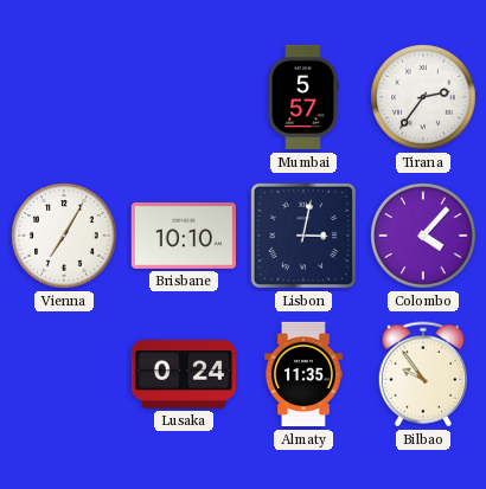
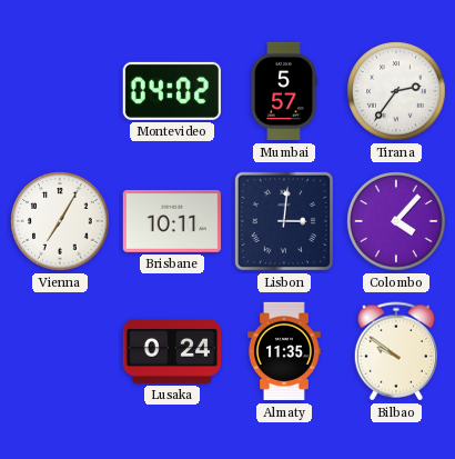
Montevideo: none -> 04:02 (172, 91)
Brisbane: 10:10 -> 10:11 (171, 221)
Lisbon: 3:02 -> 3:01 (284, 221)
Bilbao: 9:54 -> 9:51 (395, 351)
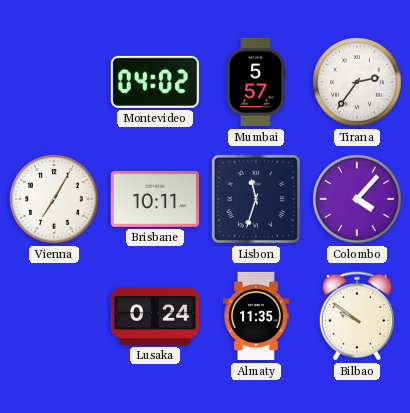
Lisbon: 3:01 -> 11:33 (256, 199)
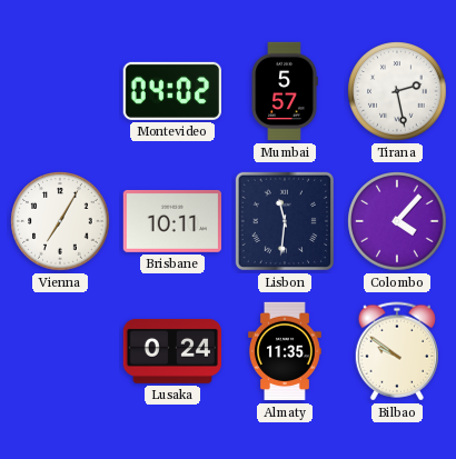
Tirana: 2:36 -> 2:28 (397, 91)
Lisbon: 11:33 -> 11:31 (285, 221)
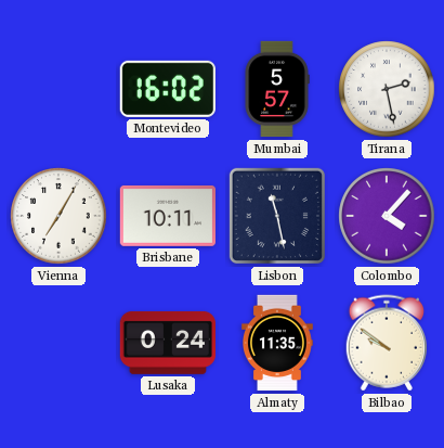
Montevideo: 04:02 -> 16:02 (168, 89)
Lisbon: 11:31 -> 11:28 (277, 216)
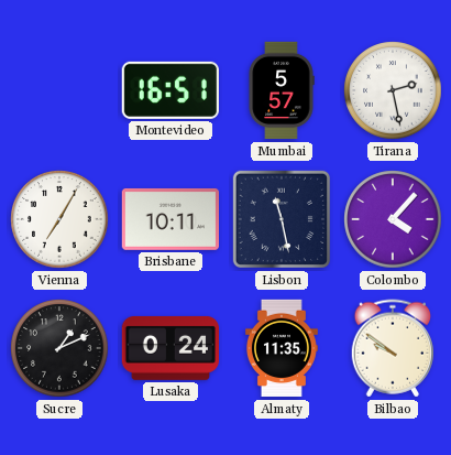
Montevideo: 16:02 -> 16:51 (170, 90)
Sucre: none -> 1:11 (59, 348)
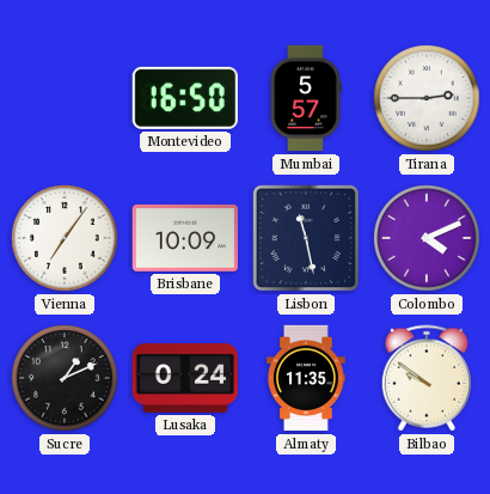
Montevideo: 16:51 -> 16:50 (185, 98)
Tirana: 2:28 -> 2:45 (427, 98)
Vienna: 7:05 -> 7:06 (65, 238)
Brisbane: 10:11 -> 10:09 (184, 238)
Colombo: 4:07 -> 4:11 (427, 238)
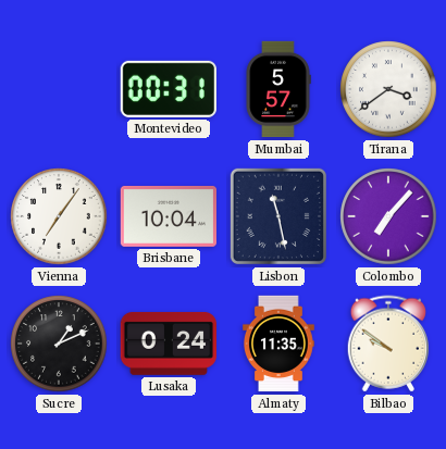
Montevideo: 16:50 -> 00:31 (169, 89)
Tirana: 2:45 -> 3:39 (388, 89)
Brisbane: 10:09 -> 10:04 (168, 216)
Colombo: 4:11 -> 7:07 (388, 216)
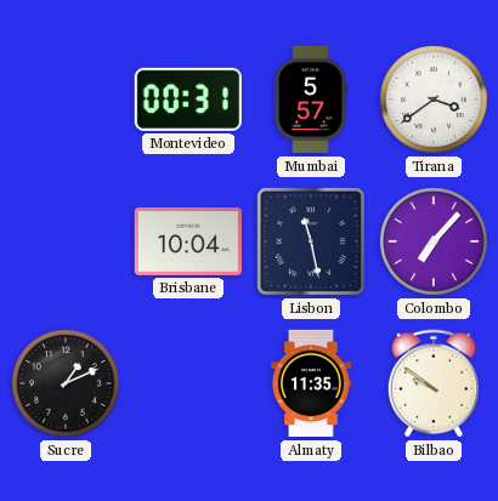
Vienna: 7:06 -> none (59, 216)
Lusaka: 0:24 -> none (168, 344)
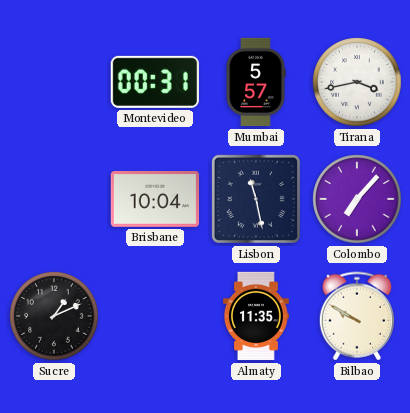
Tirana: 3:39 -> 3:43 (357, 82)
Bilbao: 9:51 -> 9:50 (356, 316)
